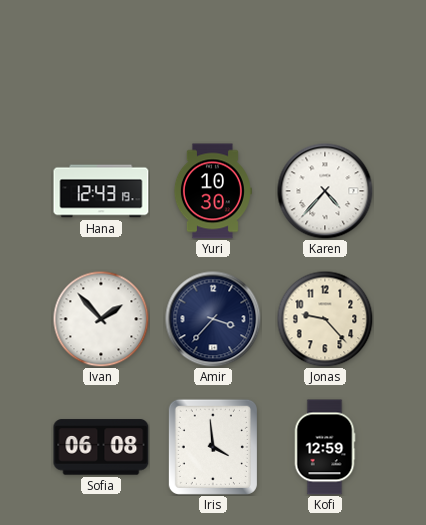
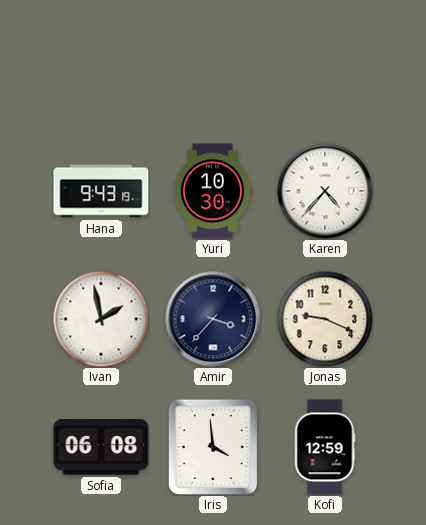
Hana: 12:43 -> 9:43 (101, 191)
Ivan: 1:53 -> 1:58 (101, 319)
Jonas: 9:23 -> 9:19 (325, 319)
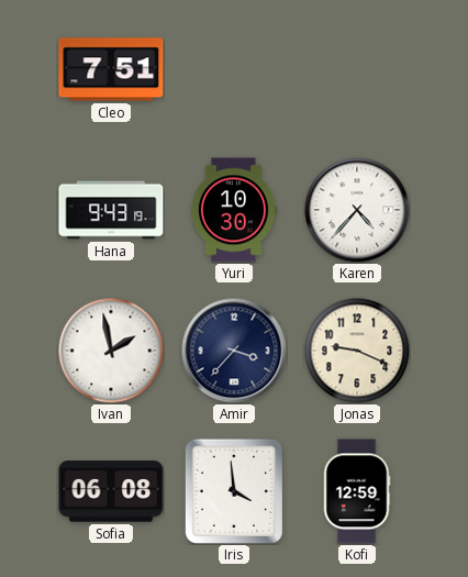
Cleo: none -> 7:51 (111, 69)
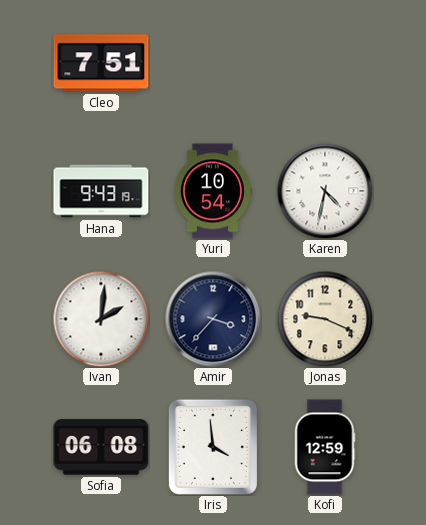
Yuri: 10:30 -> 10:54 (212, 191)
Karen: 4:37 -> 4:32 (325, 191)
Ivan: 1:58 -> 2:01 (101, 319)
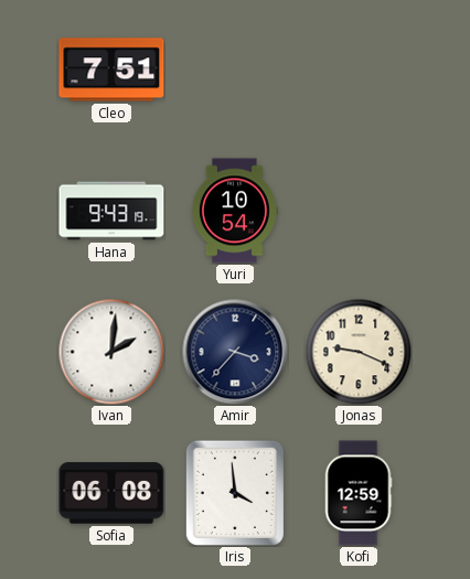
Karen: 4:32 -> none (325, 191)
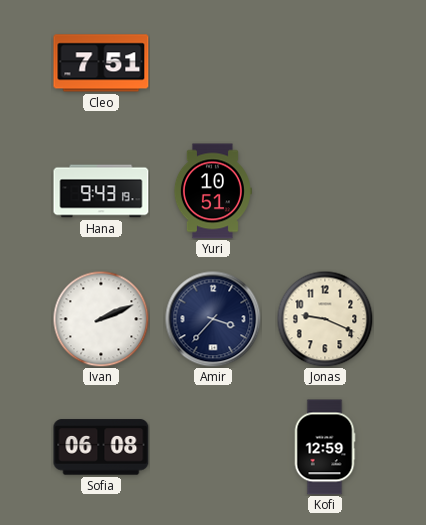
Yuri: 10:54 -> 10:51 (212, 191)
Ivan: 2:01 -> 2:11 (101, 319)
Iris: 3:59 -> none (235, 493)
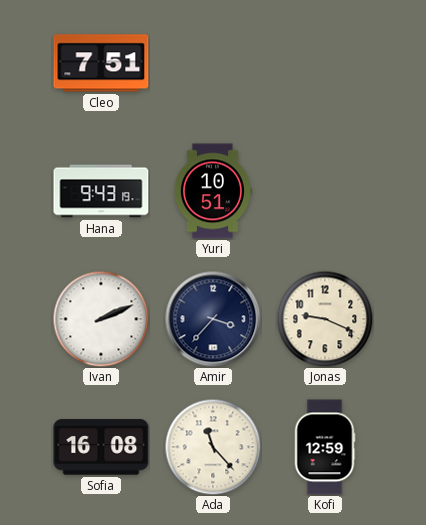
Sofia: 06:08 -> 16:08 (101, 447)
Ada: none -> 11:23 (213, 447)
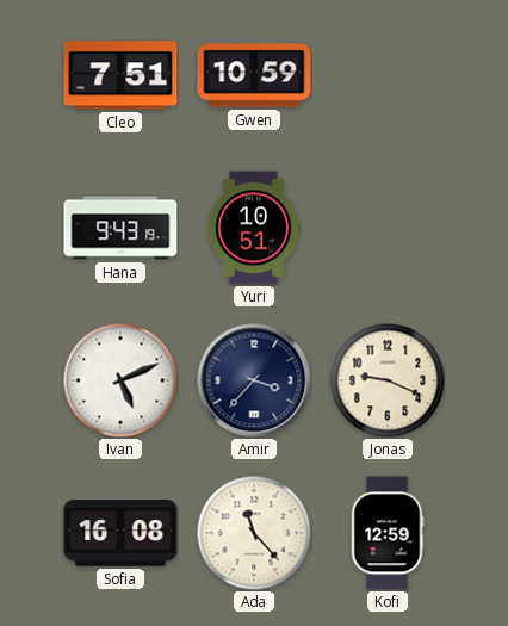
Gwen: none -> 10:59 (254, 75)
Ivan: 2:11 -> 5:11 (120, 380)
